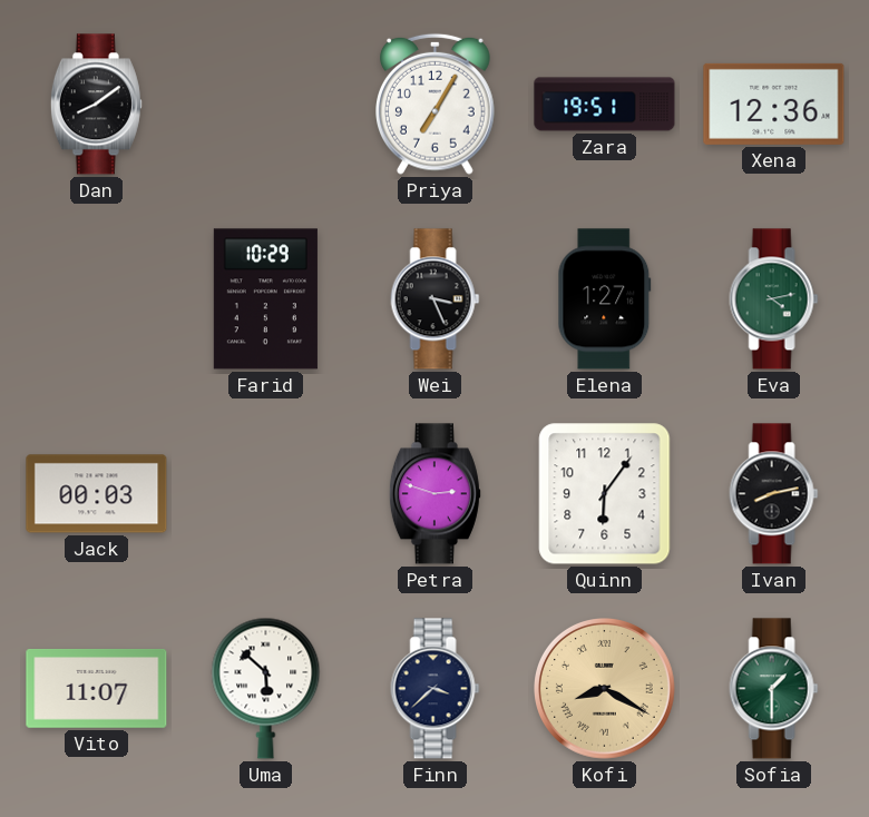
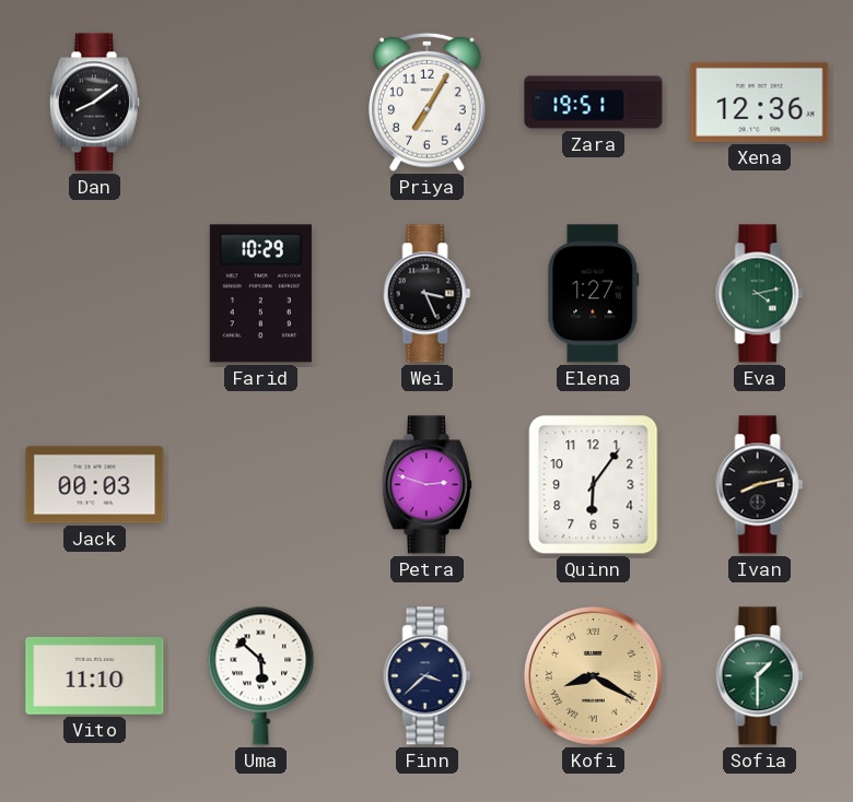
Vito: 11:07 -> 11:10 (95, 676)
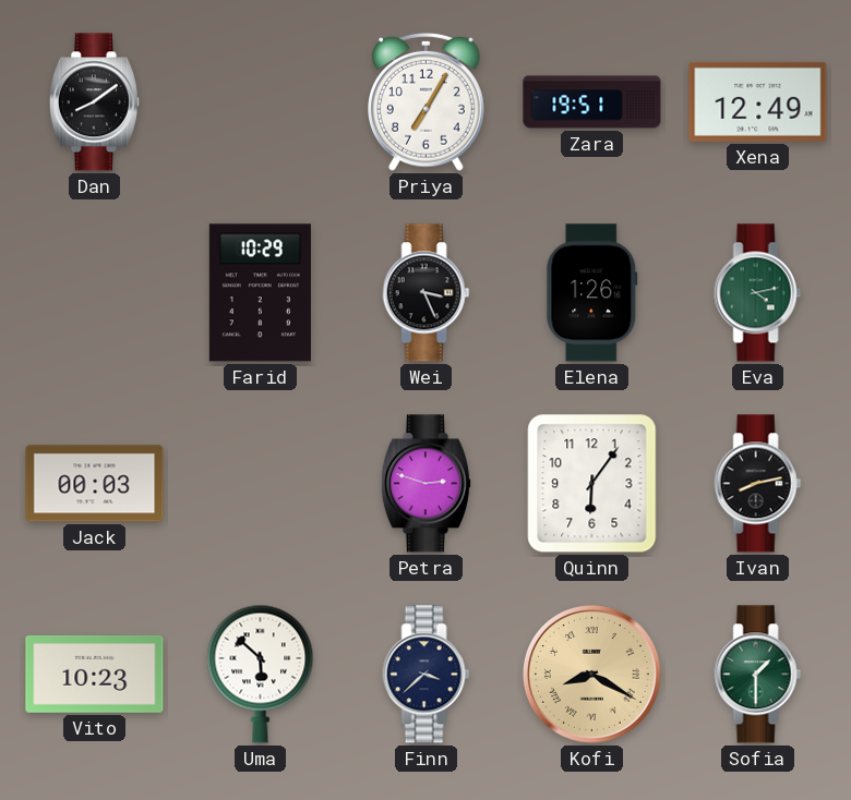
Xena: 12:36 -> 12:49 (758, 101)
Elena: 1:27 -> 1:26 (592, 293)
Vito: 11:10 -> 10:23 (95, 675)
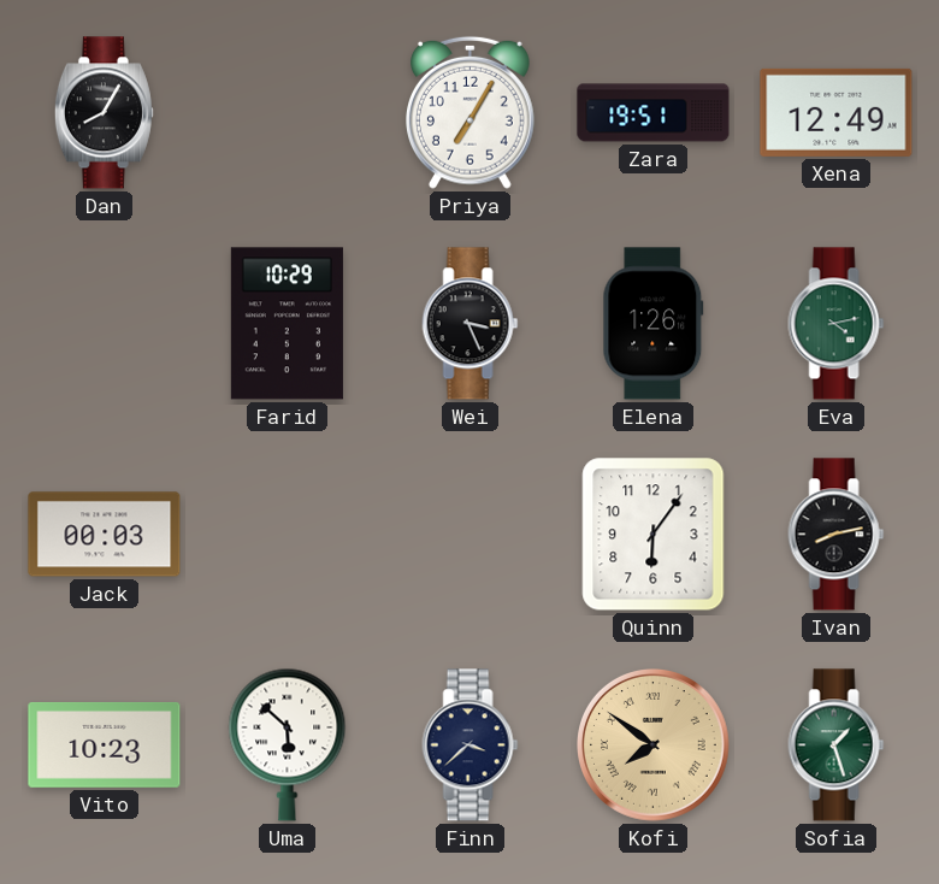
Dan: 8:09 -> 8:05 (104, 113)
Petra: 2:48 -> none (425, 484)
Kofi: 8:20 -> 7:51 (654, 745)
Sofia: 1:30 -> 1:27 (837, 745)
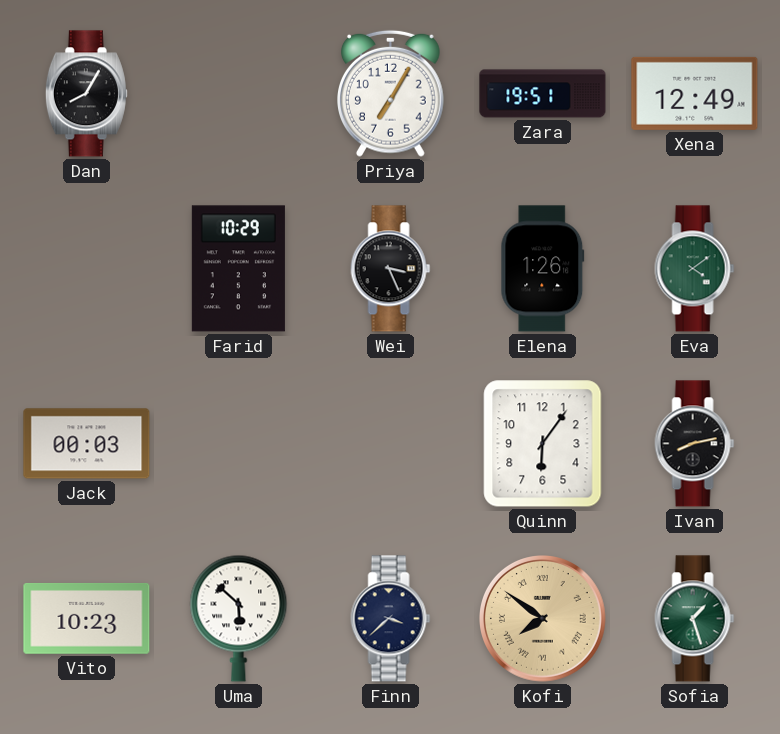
Eva: 4:13 -> 4:09 (695, 269)
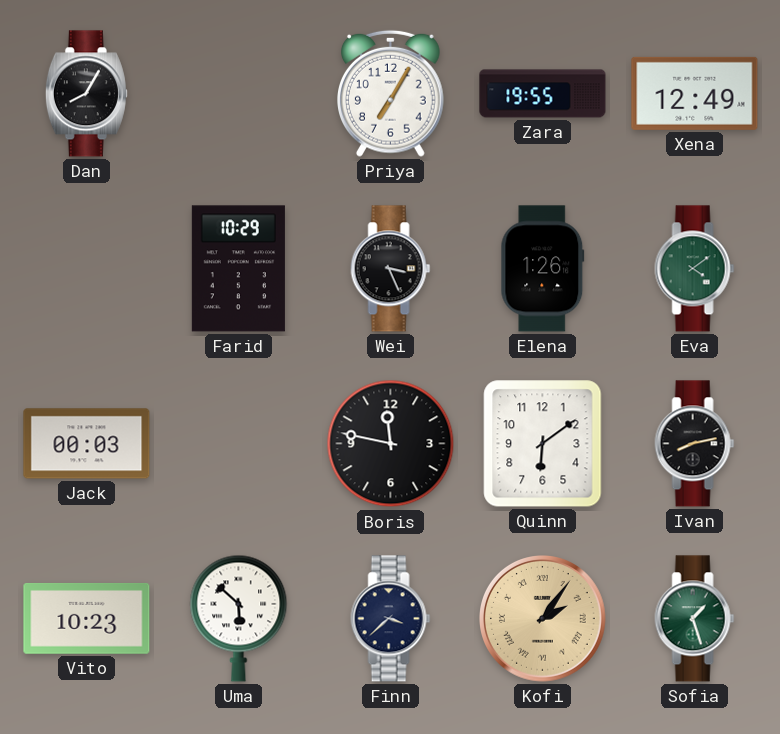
Zara: 19:51 -> 19:55 (543, 94)
Boris: none -> 11:47 (391, 444)
Quinn: 6:06 -> 6:09 (543, 444)
Kofi: 7:51 -> 2:06 (543, 619)
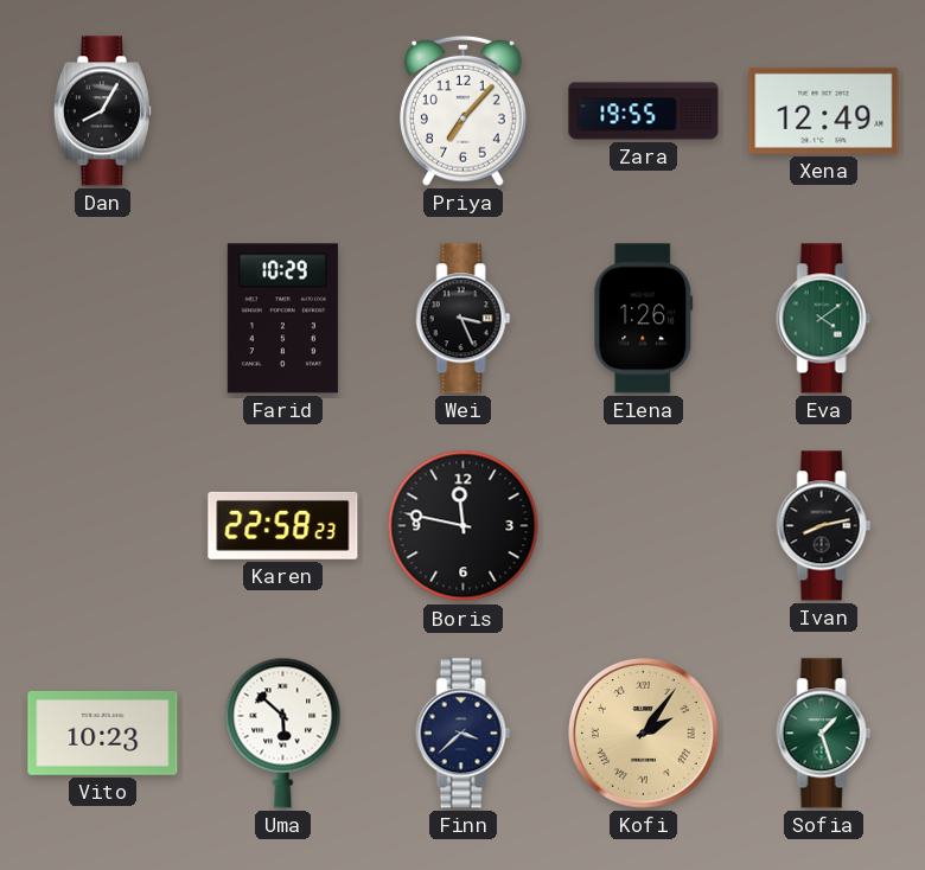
Priya: 7:05 -> 7:07 (464, 110)
Jack: 00:03 -> none (87, 444)
Karen: none -> 22:58 (283, 525)
Quinn: 6:09 -> none (543, 444)
